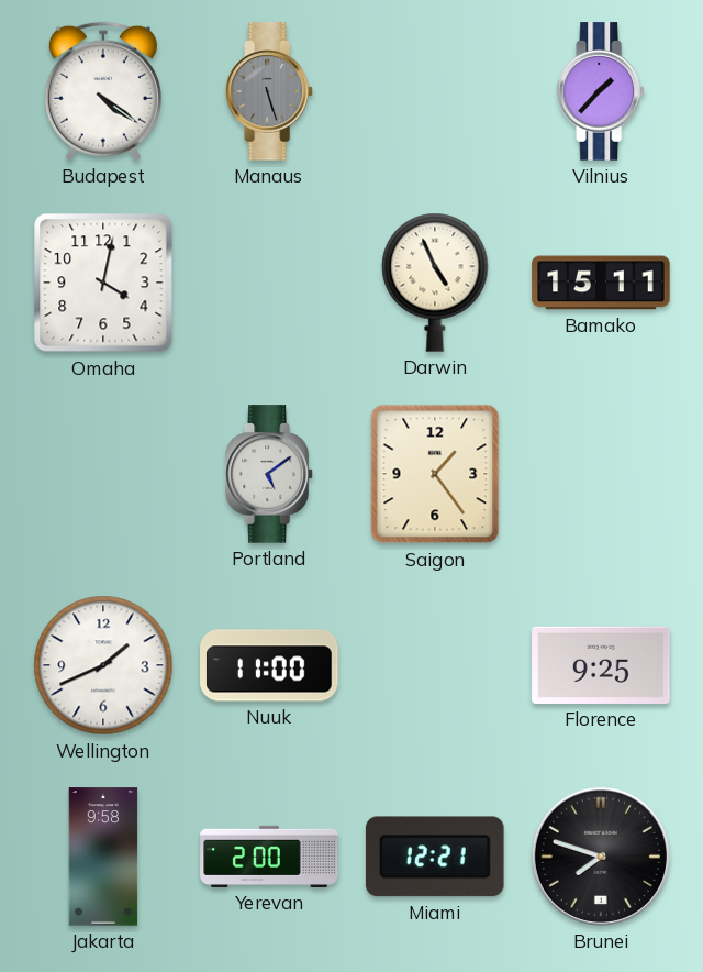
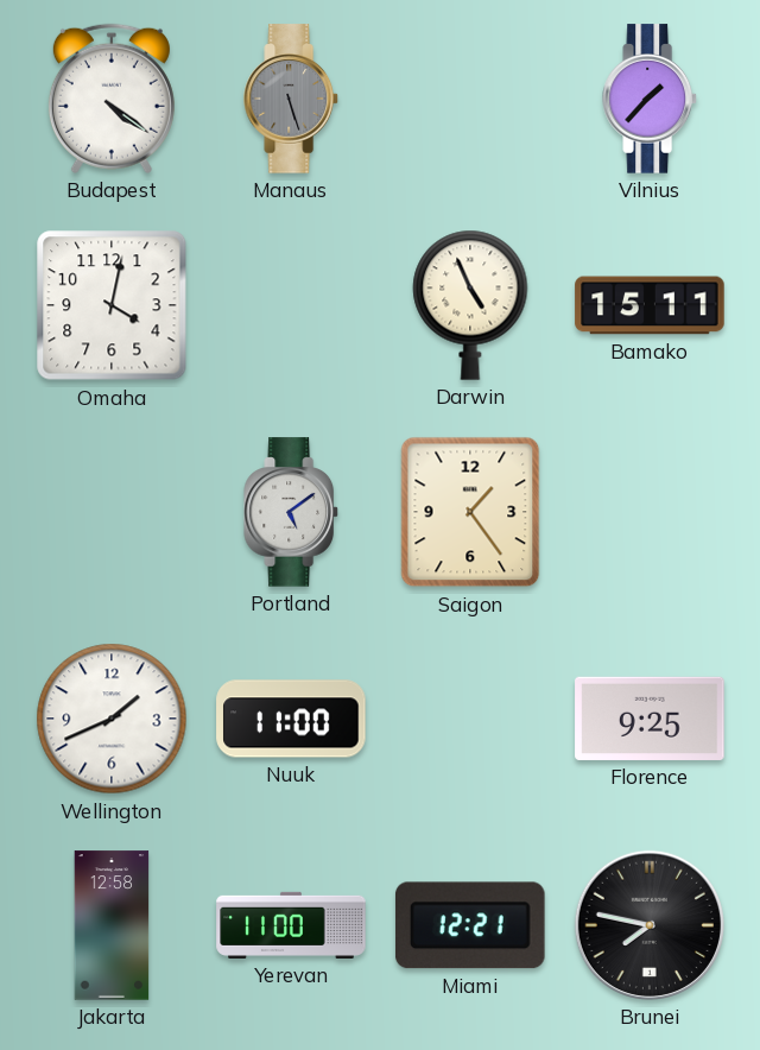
Jakarta: 9:58 -> 12:58 (112, 925)
Yerevan: 2:00 -> 11:00 (291, 925)
Brunei: 7:48 -> 7:47 (650, 925)
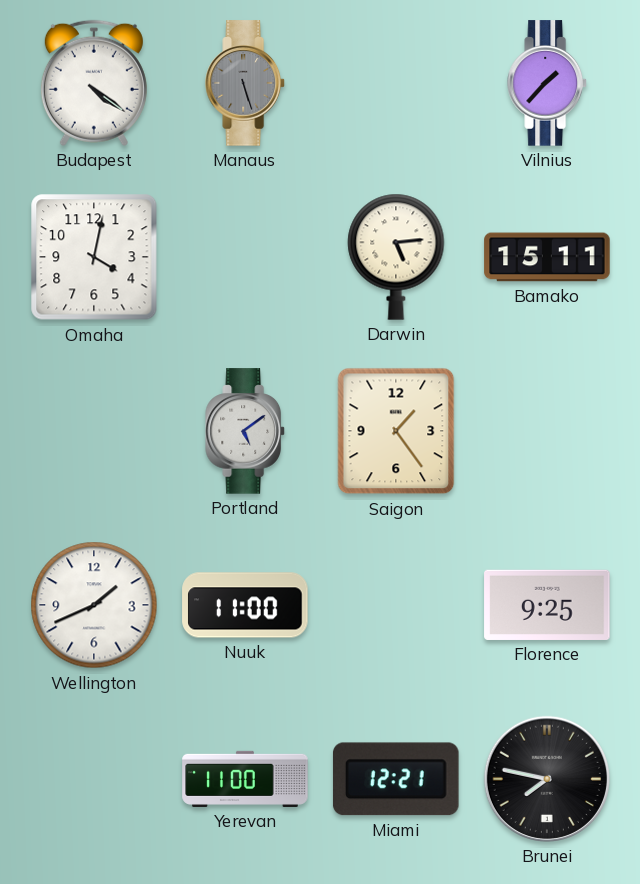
Darwin: 4:56 -> 5:14 (396, 257)
Jakarta: 12:58 -> none (112, 925)
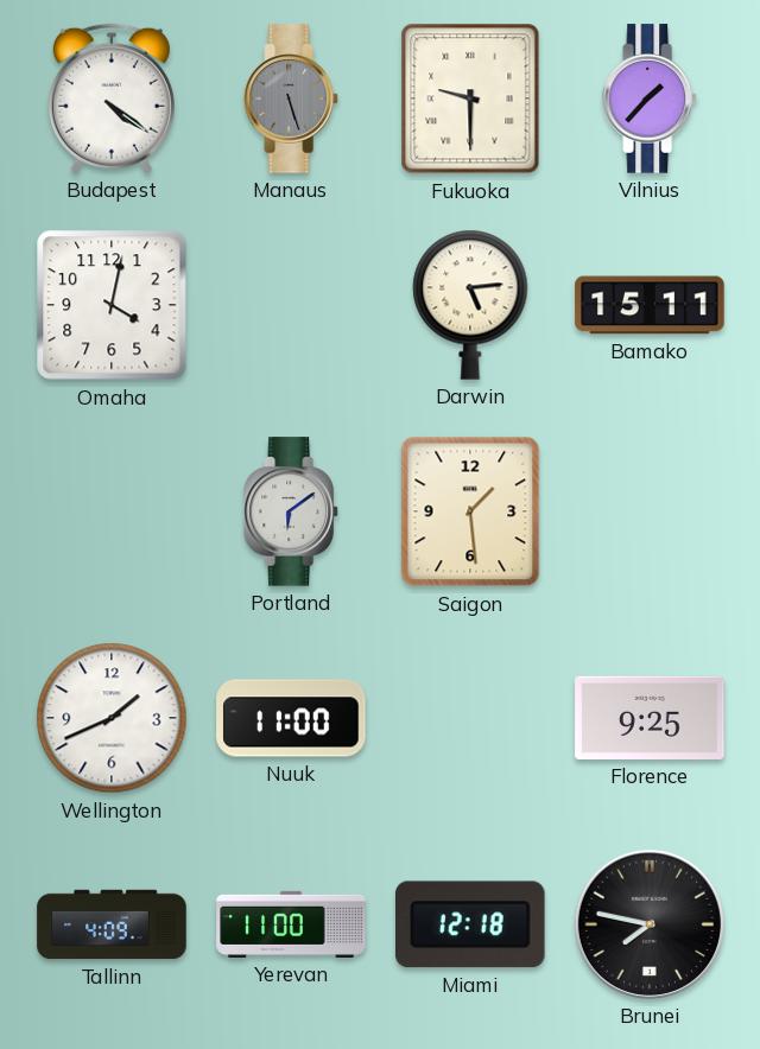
Fukuoka: none -> 9:30 (470, 98)
Portland: 5:09 -> 6:09 (292, 511)
Saigon: 1:24 -> 1:29 (470, 511)
Tallinn: none -> 4:09 (112, 924)
Miami: 12:21 -> 12:18 (470, 924)
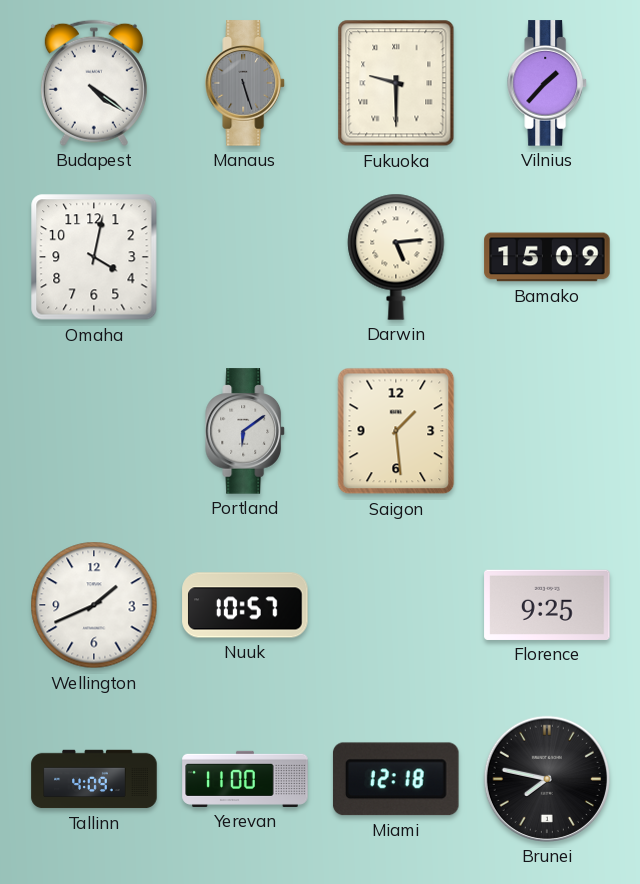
Bamako: 15:11 -> 15:09 (547, 257)
Nuuk: 11:00 -> 10:57 (245, 605)
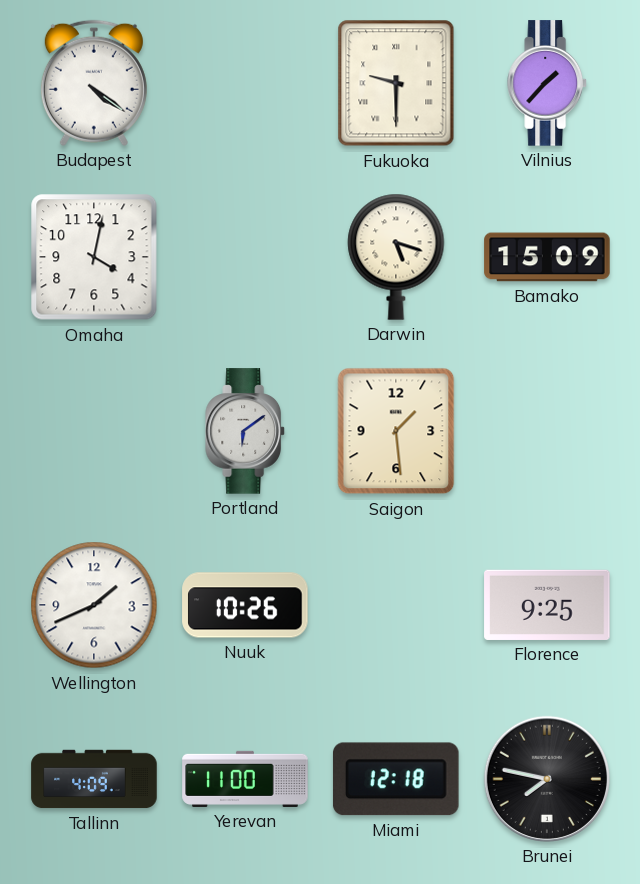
Manaus: 5:27 -> none (246, 83)
Darwin: 5:14 -> 5:18 (396, 257)
Nuuk: 10:57 -> 10:26 (245, 605)
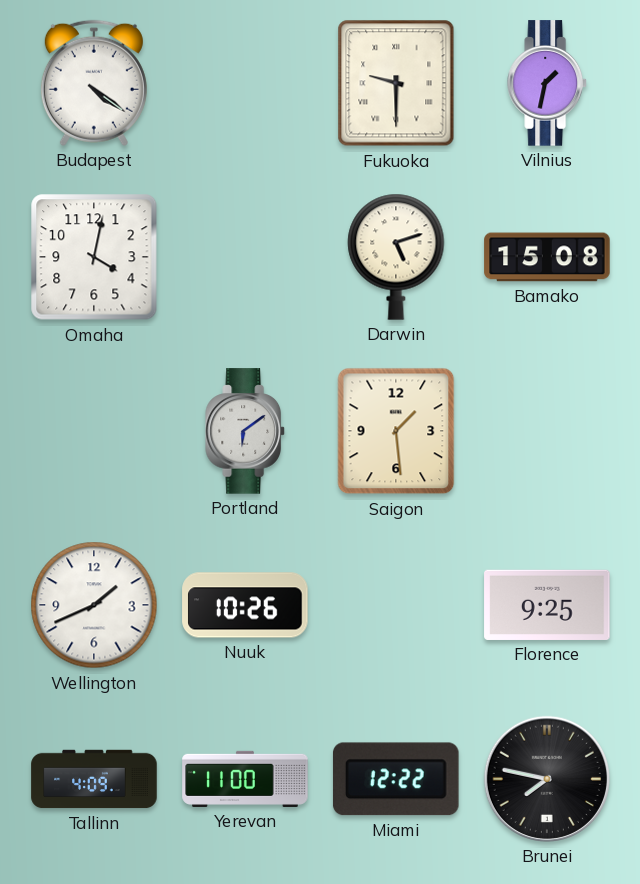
Vilnius: 1:37 -> 1:32 (548, 83)
Darwin: 5:18 -> 5:12 (396, 257)
Bamako: 15:09 -> 15:08 (547, 257)
Miami: 12:18 -> 12:22 (396, 779)
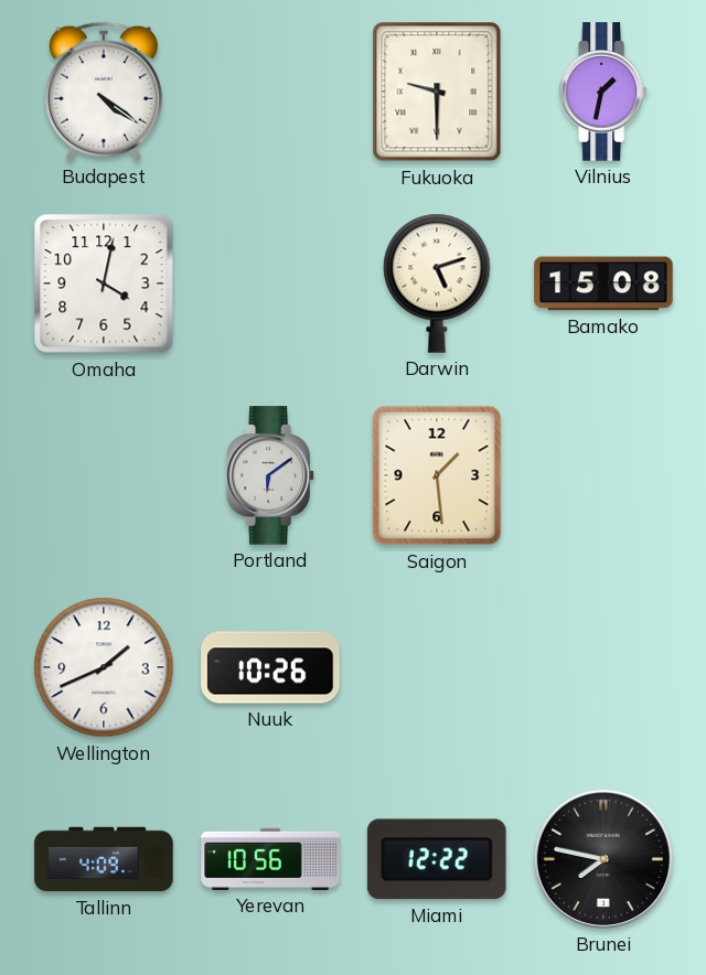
Florence: 9:25 -> none (547, 605)
Yerevan: 11:00 -> 10:56 (270, 859)
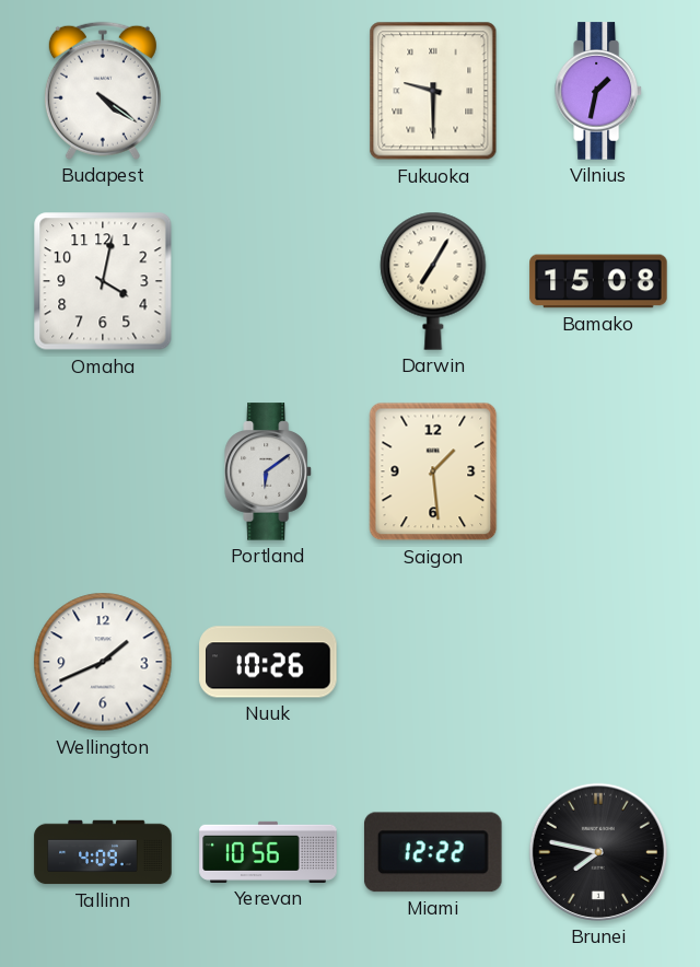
Darwin: 5:12 -> 7:05 (433, 281)
